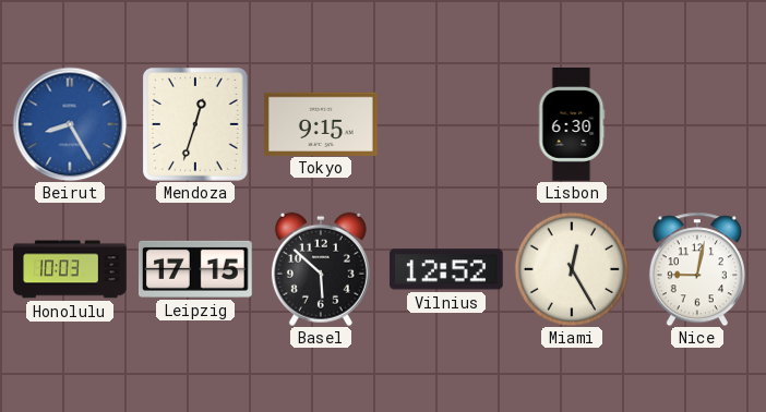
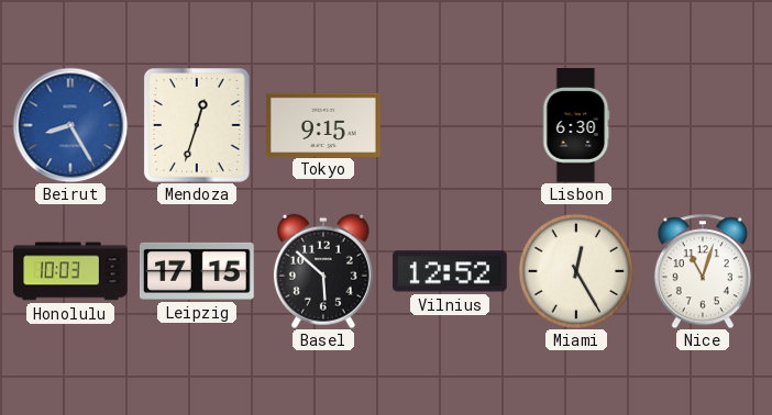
Nice: 9:02 -> 11:03 (703, 271)
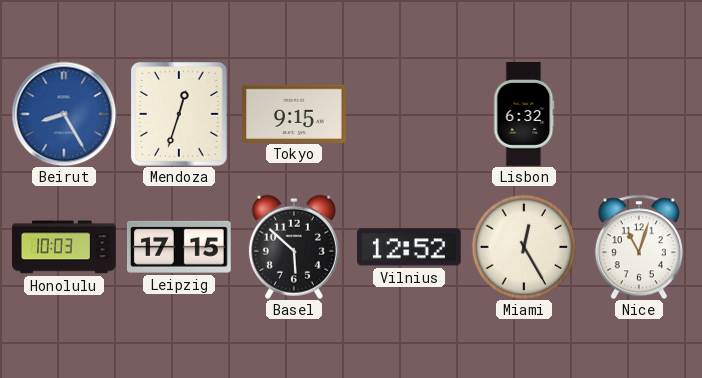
Lisbon: 6:30 -> 6:32 (524, 114)
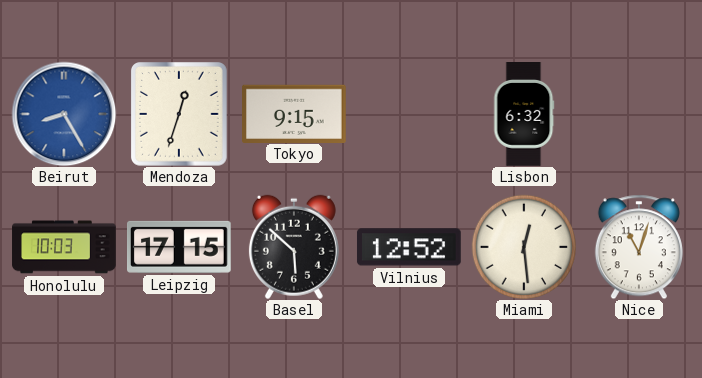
Miami: 12:25 -> 12:29 (523, 246)
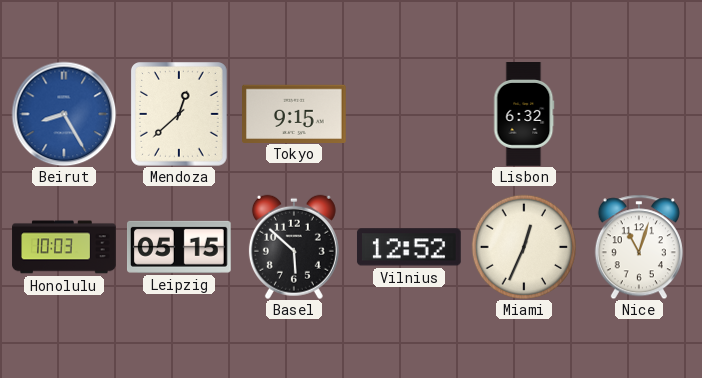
Mendoza: 12:33 -> 12:38 (179, 115)
Leipzig: 17:15 -> 05:15 (180, 247)
Miami: 12:29 -> 12:34 (523, 246)
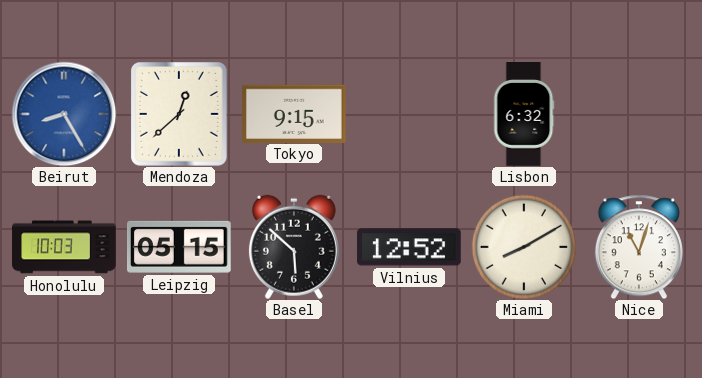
Miami: 12:34 -> 8:10 (523, 246)
